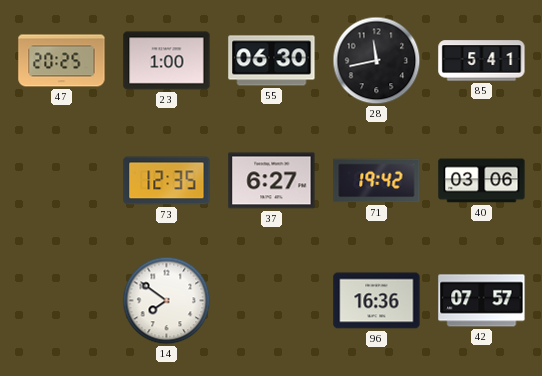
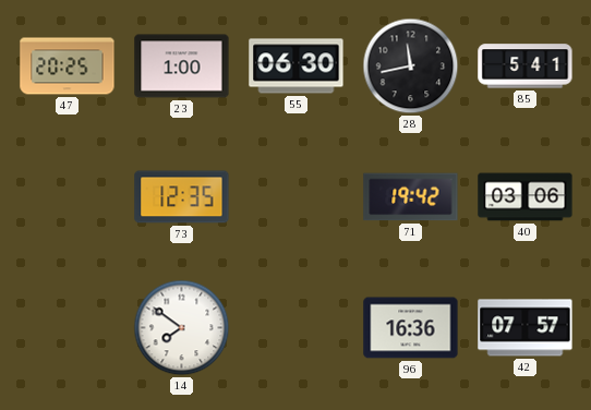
37: 6:27 -> none (272, 181)
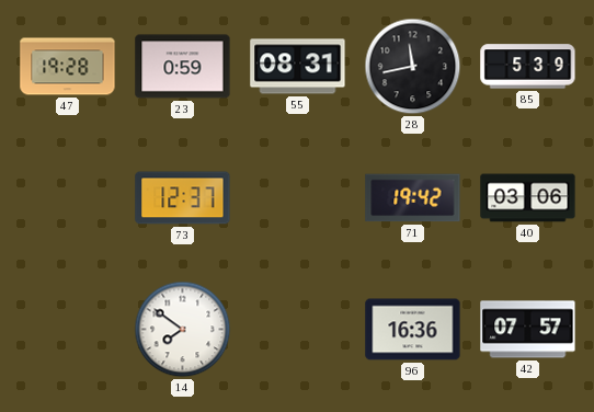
47: 20:25 -> 19:28 (68, 67)
23: 1:00 -> 0:59 (183, 67)
55: 06:30 -> 08:31 (298, 67)
85: 5:41 -> 5:39 (528, 67)
73: 12:35 -> 12:37 (183, 198)
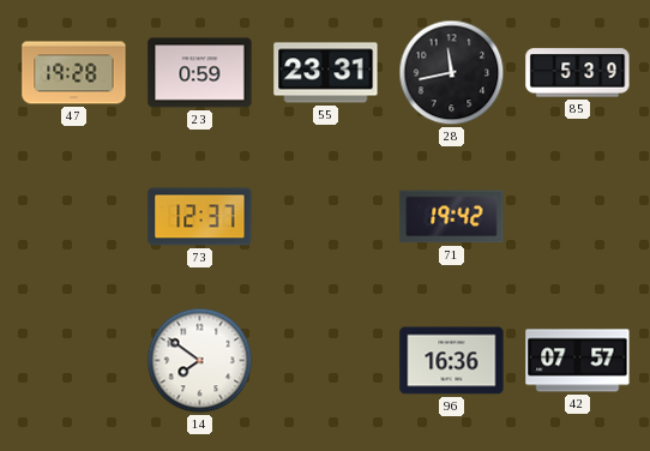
55: 08:31 -> 23:31 (326, 73)
40: 03:06 -> none (528, 198)
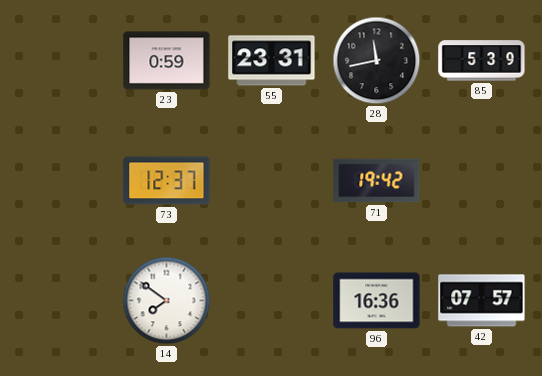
47: 19:28 -> none (74, 73)
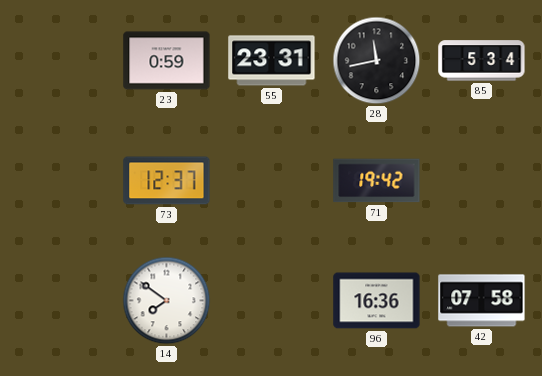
85: 5:39 -> 5:34 (482, 61)
42: 07:57 -> 07:58 (482, 301)
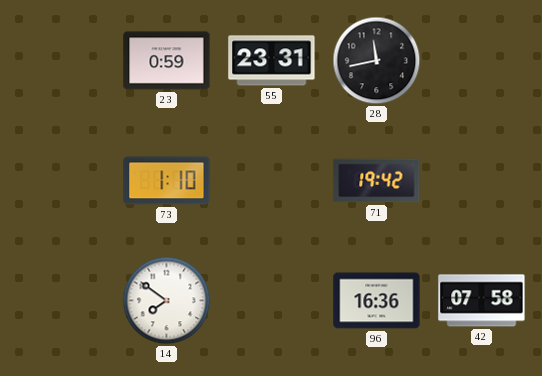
85: 5:34 -> none (482, 61)
73: 12:37 -> 1:10 (167, 181)
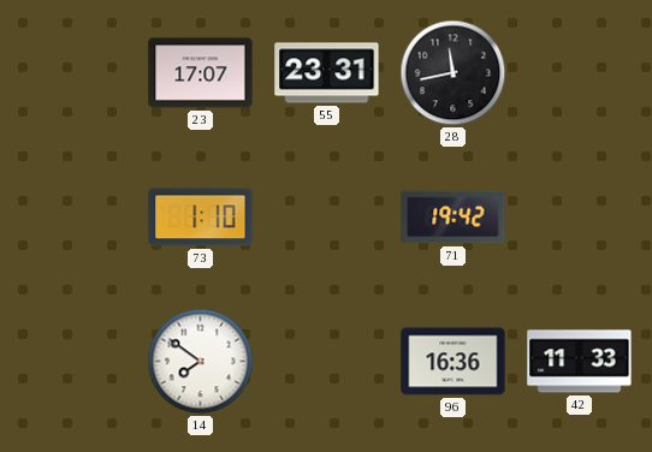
23: 0:59 -> 17:07 (201, 73)
42: 07:58 -> 11:33 (580, 362)
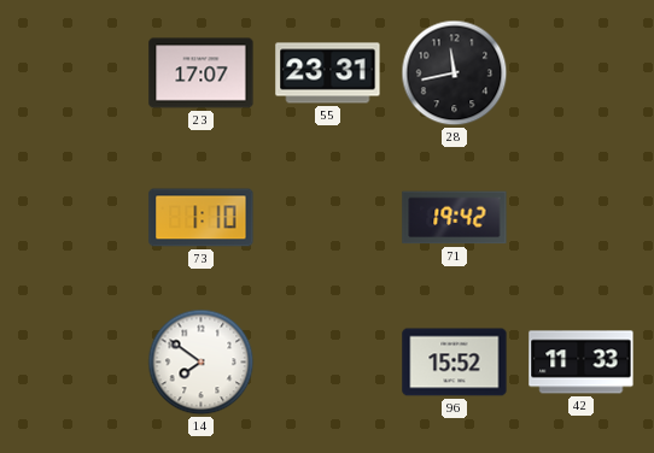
96: 16:36 -> 15:52 (455, 363)
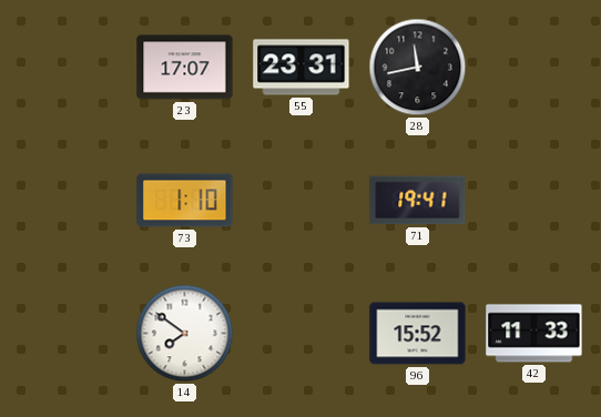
71: 19:42 -> 19:41 (418, 201)
